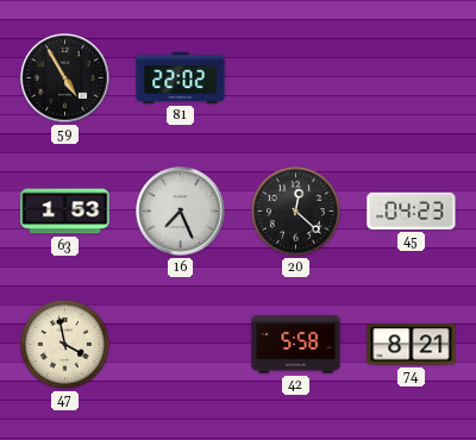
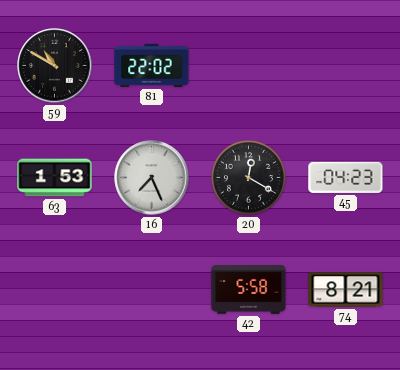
59: 4:55 -> 10:50 (55, 66)
20: 12:22 -> 12:20 (248, 177)
47: 3:58 -> none (64, 344)
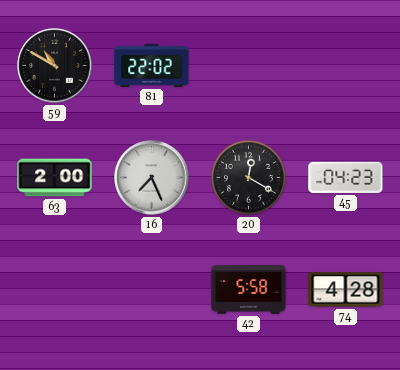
63: 1:53 -> 2:00 (55, 178)
74: 8:21 -> 4:28 (346, 290)
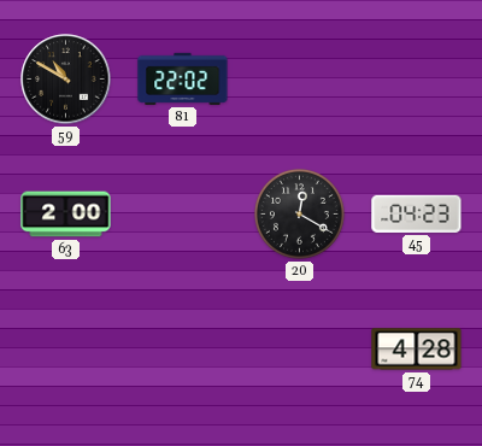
16: 7:26 -> none (152, 178)
42: 5:58 -> none (249, 290)
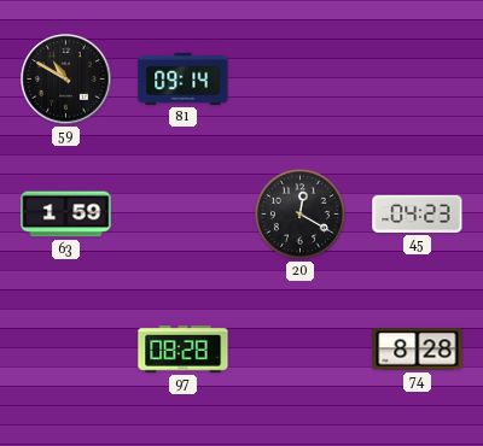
81: 22:02 -> 09:14 (184, 78)
63: 2:00 -> 1:59 (66, 215)
97: none -> 08:28 (184, 350)
74: 4:28 -> 8:28 (418, 350)
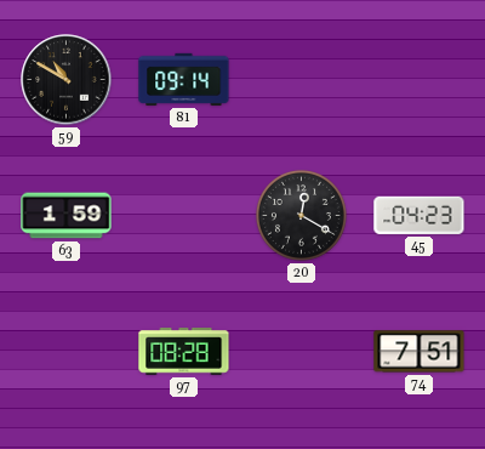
74: 8:28 -> 7:51 (420, 352)
